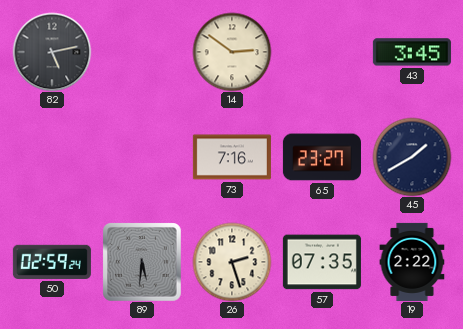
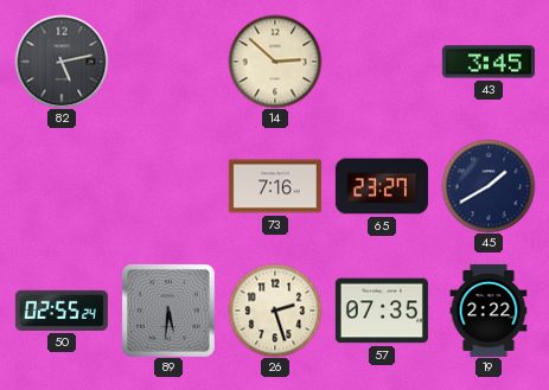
14: 2:51 -> 2:52 (275, 62)
50: 02:59 -> 02:55 (62, 311)
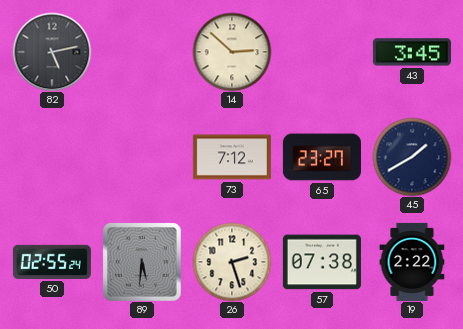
73: 7:16 -> 7:12 (232, 157)
57: 07:35 -> 07:38 (322, 262)
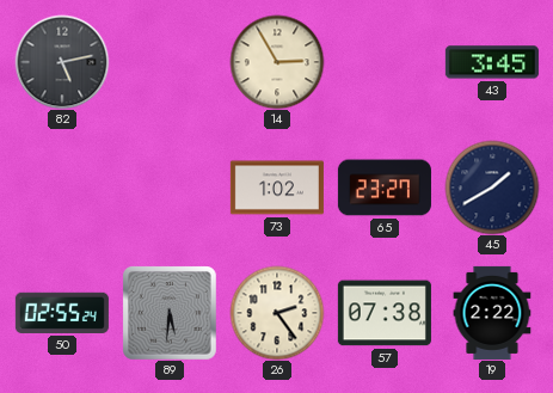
14: 2:52 -> 2:55 (277, 62)
73: 7:12 -> 1:02 (277, 188)
26: 2:27 -> 2:24 (277, 313)
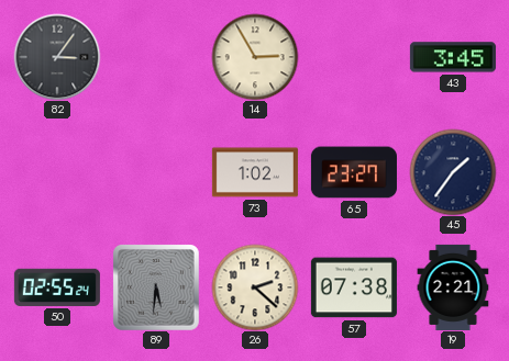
82: 5:13 -> 3:06 (57, 57)
45: 1:40 -> 1:36 (453, 172)
26: 2:24 -> 2:22 (255, 287)
19: 2:22 -> 2:21 (453, 287)
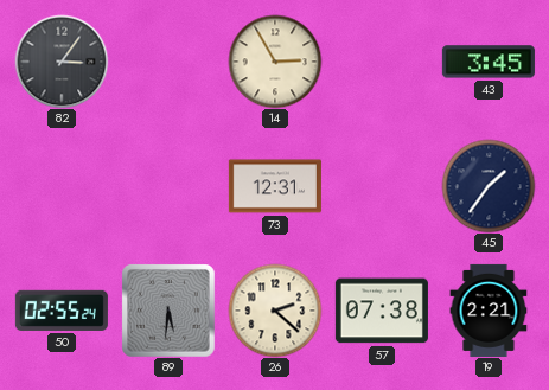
73: 1:02 -> 12:31 (275, 186)
65: 23:27 -> none (354, 172)
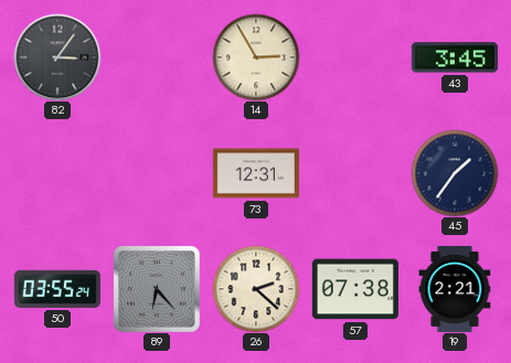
50: 02:55 -> 03:55 (57, 289)
89: 5:31 -> 6:23 (157, 289)
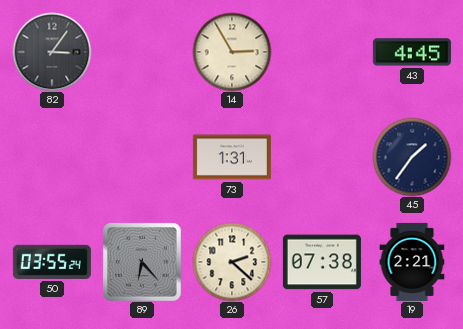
43: 3:45 -> 4:45 (412, 52)
73: 12:31 -> 1:31 (232, 157)
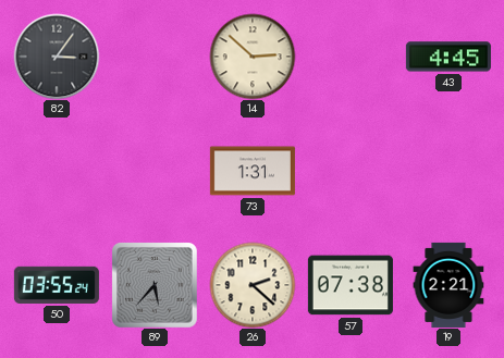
14: 2:55 -> 2:52 (253, 57)
45: 1:36 -> none (412, 157)
89: 6:23 -> 5:37 (155, 285)
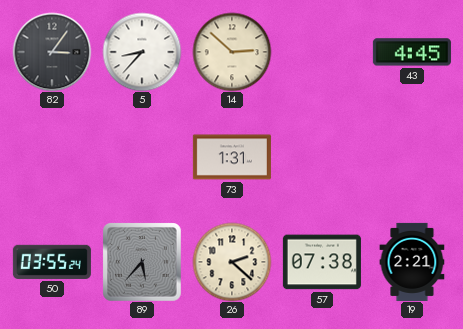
5: none -> 8:37 (142, 52)
